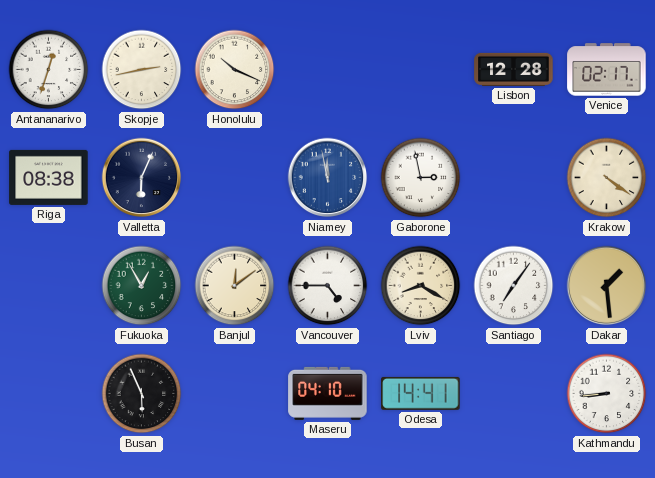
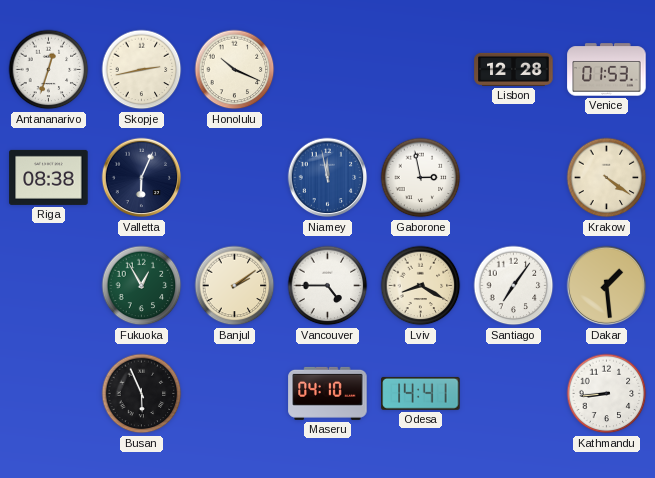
Venice: 02:17 -> 01:53 (607, 70)
Banjul: 12:09 -> 2:09 (235, 286)
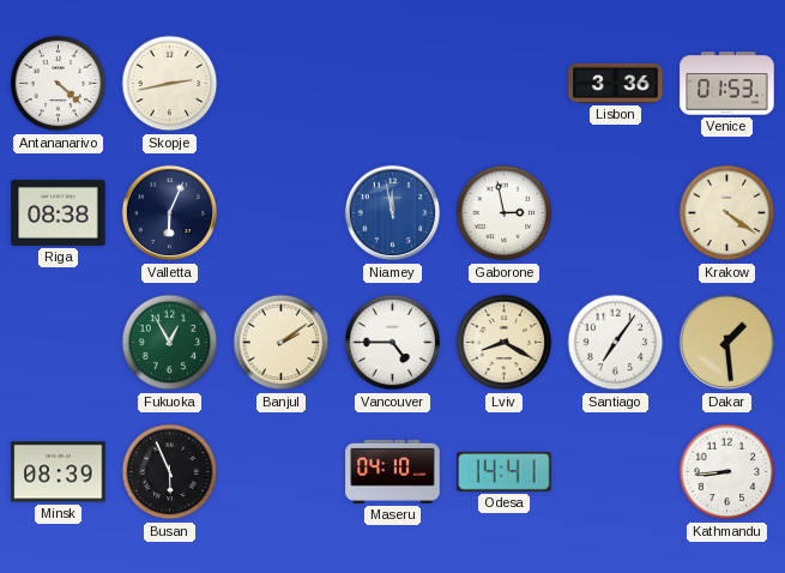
Antananarivo: 12:33 -> 4:22 (59, 84)
Honolulu: 10:19 -> none (235, 70)
Lisbon: 12:28 -> 3:36 (616, 83)
Minsk: none -> 08:39 (59, 472)
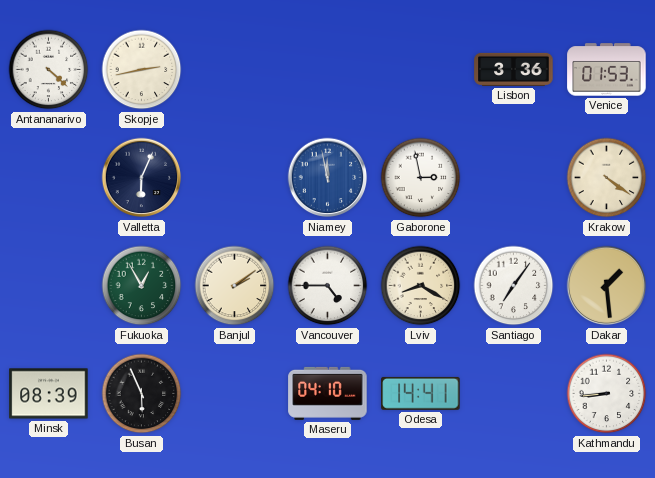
Riga: 08:38 -> none (59, 212)
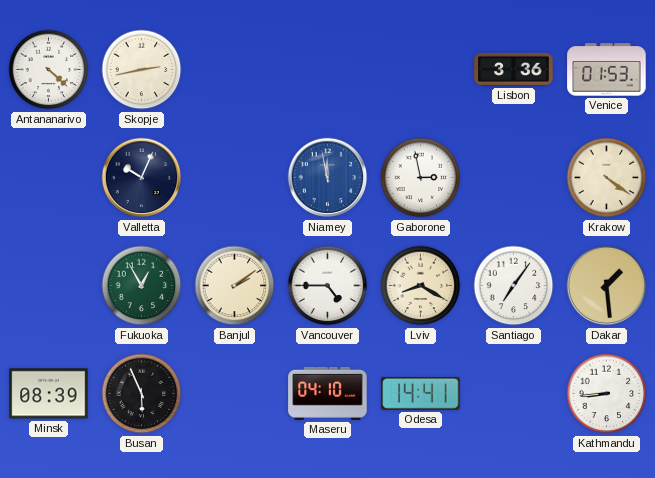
Valletta: 6:04 -> 10:04 (142, 178)
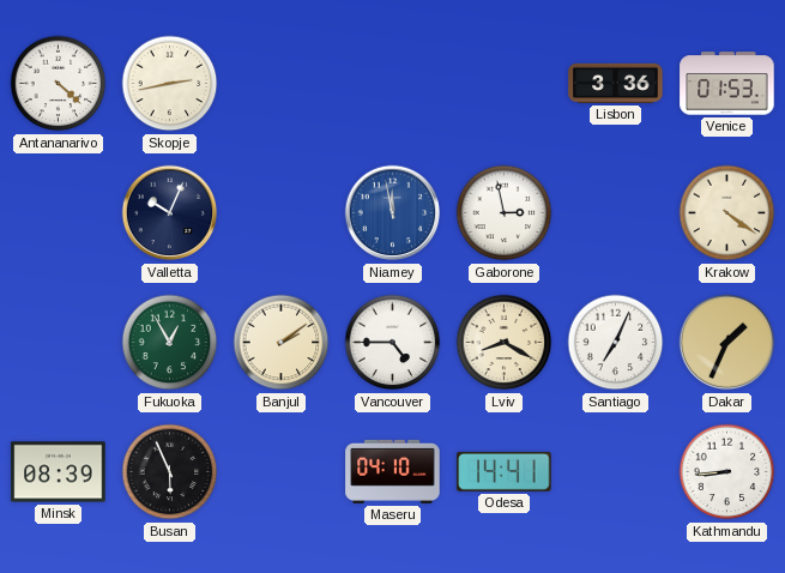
Santiago: 7:06 -> 7:04 (616, 343)
Dakar: 1:29 -> 1:34 (727, 343)
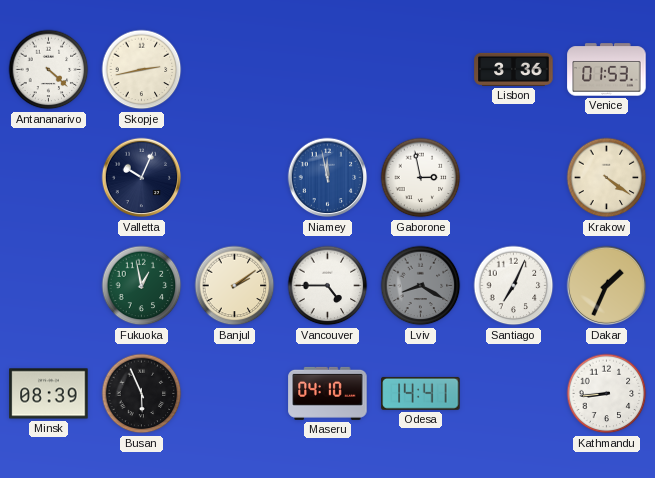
Fukuoka: 12:55 -> 12:58 (142, 286)
Lviv dial: cream -> grey (421, 286)
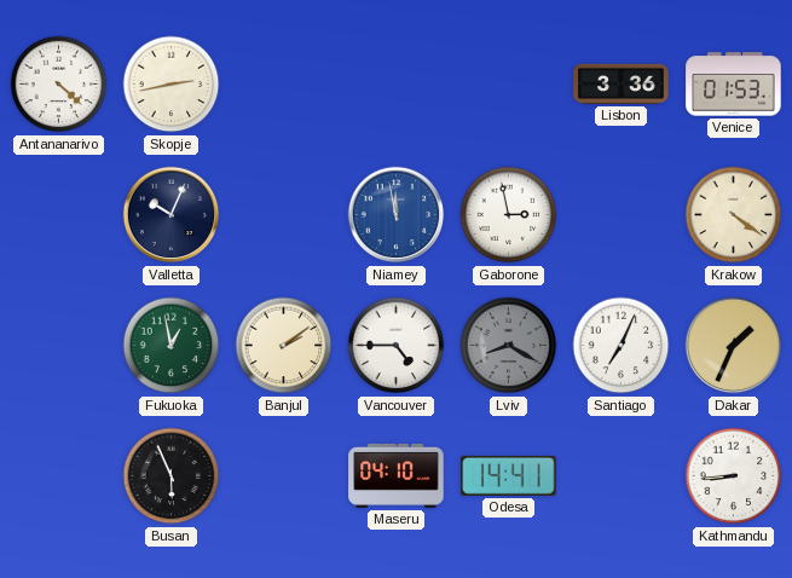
Minsk: 08:39 -> none (49, 394)
